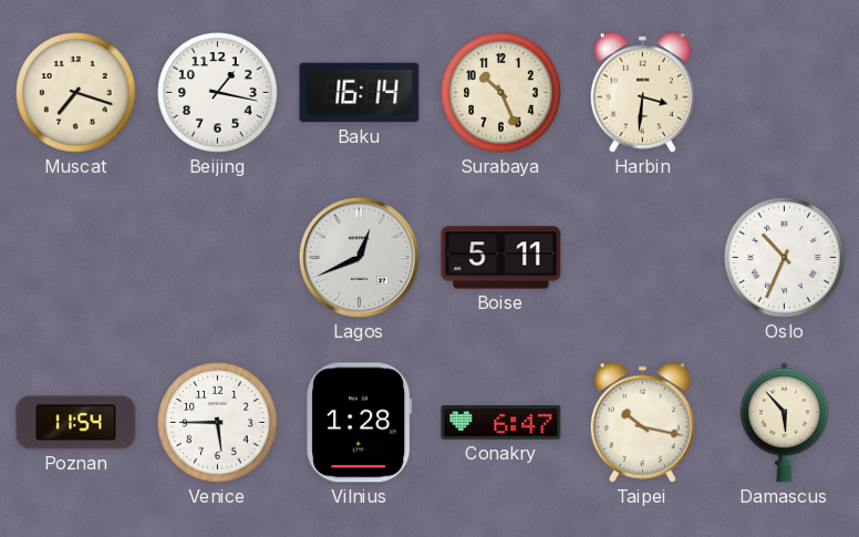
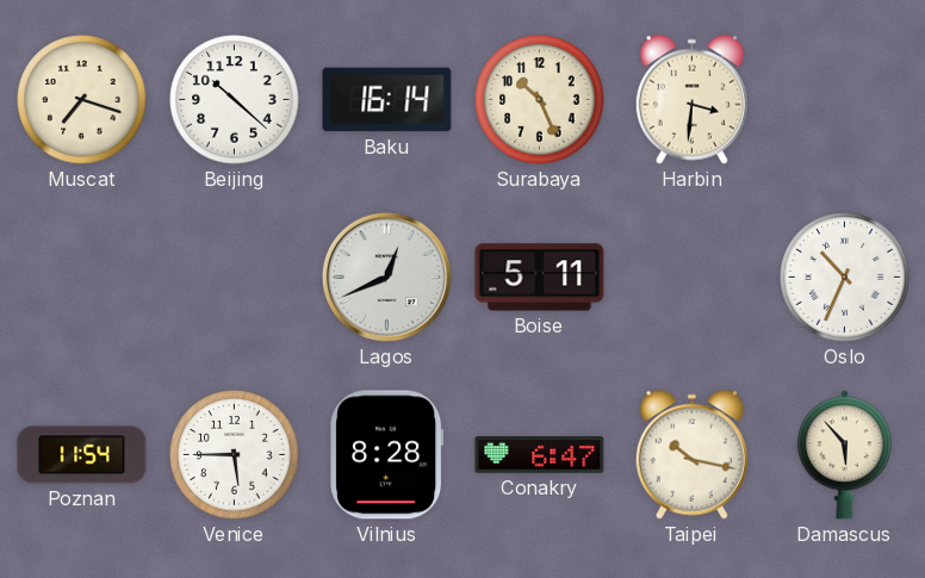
Beijing: 1:17 -> 10:22 (235, 100)
Vilnius: 1:28 -> 8:28 (387, 455)
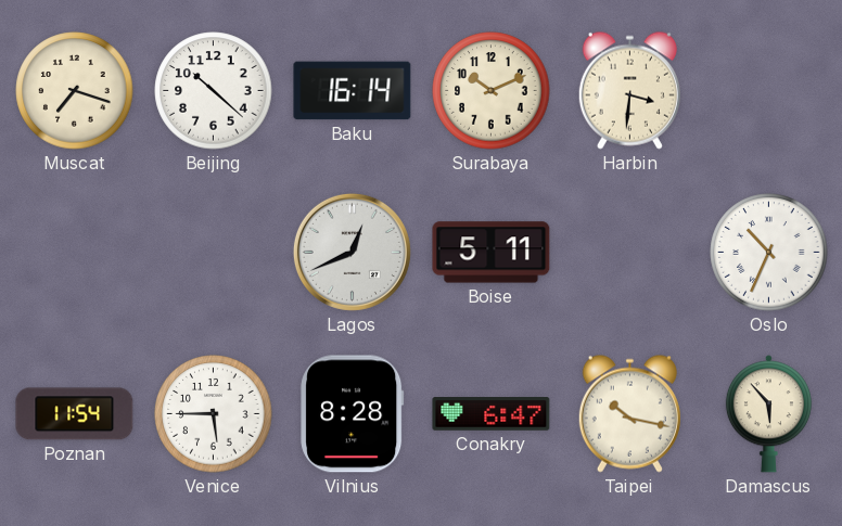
Surabaya: 10:26 -> 10:11 (492, 91)
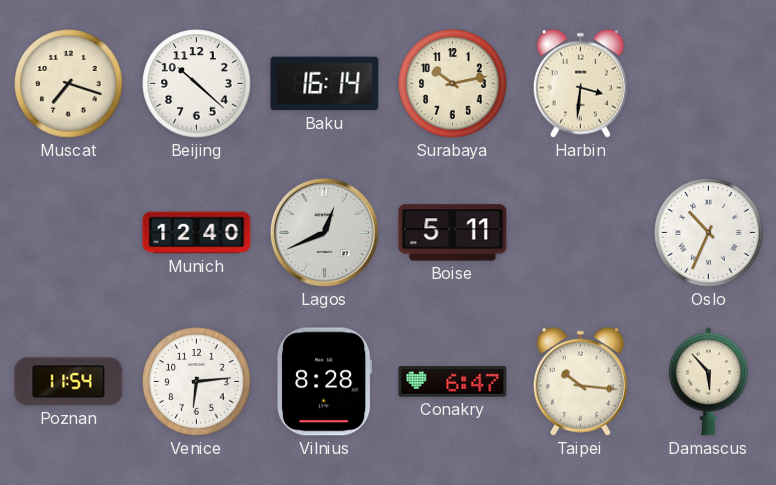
Surabaya: 10:11 -> 10:13 (453, 84)
Munich: none -> 12:40 (197, 233)
Venice: 5:45 -> 6:14 (197, 382)
Taipei: 10:17 -> 10:16 (580, 381)
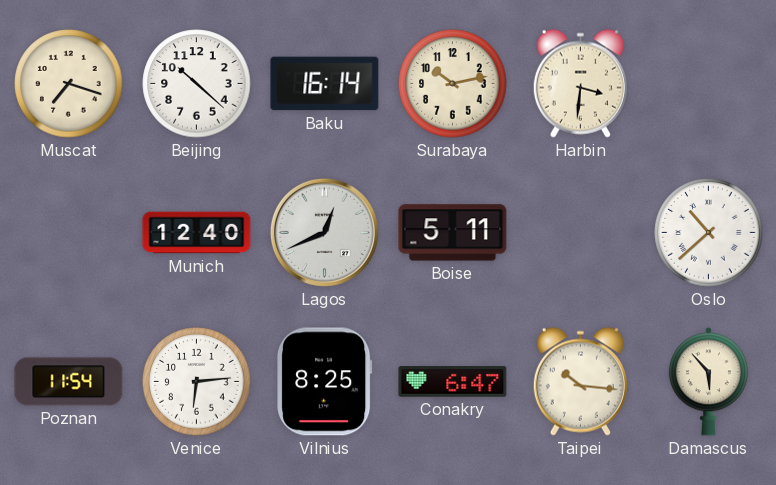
Oslo: 10:34 -> 10:38 (709, 233)
Vilnius: 8:28 -> 8:25 (325, 382)
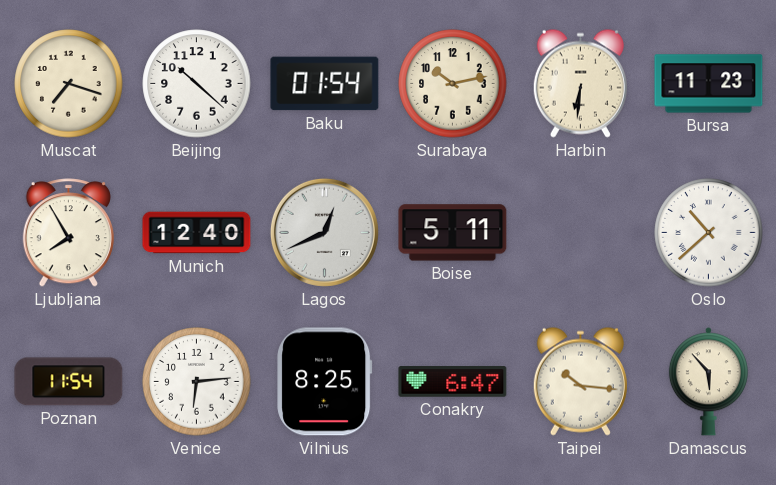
Baku: 16:14 -> 01:54 (325, 84)
Harbin: 3:31 -> 6:31 (580, 83)
Bursa: none -> 11:23 (709, 84)
Ljubljana: none -> 7:55 (68, 233)
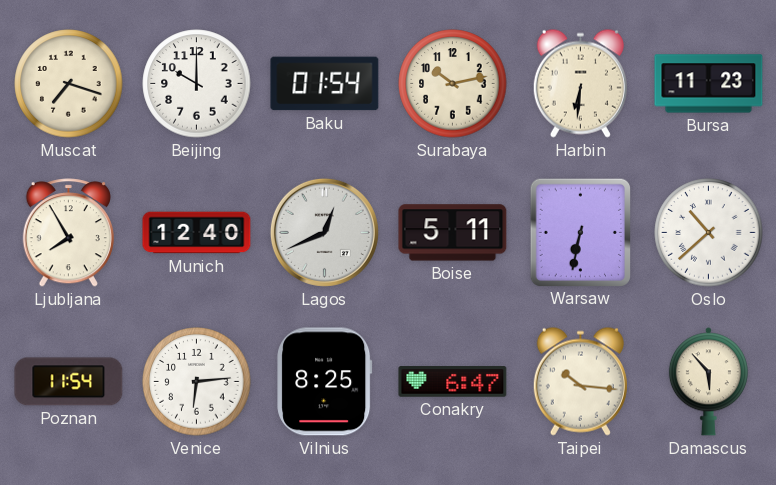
Beijing: 10:22 -> 10:00 (197, 84)
Warsaw: none -> 6:32 (580, 232)
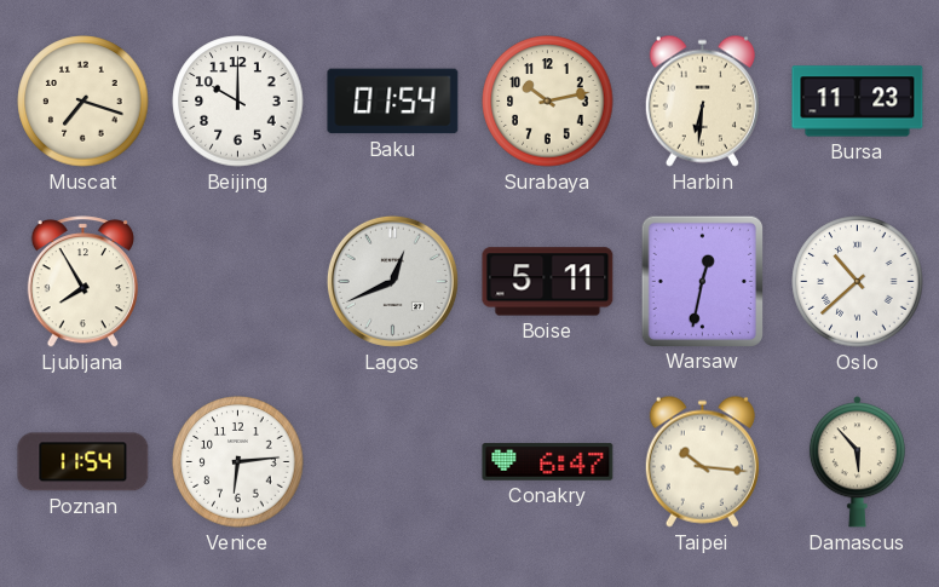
Munich: 12:40 -> none (197, 233)
Warsaw: 6:32 -> 12:32 (702, 281)
Vilnius: 8:25 -> none (325, 382)
